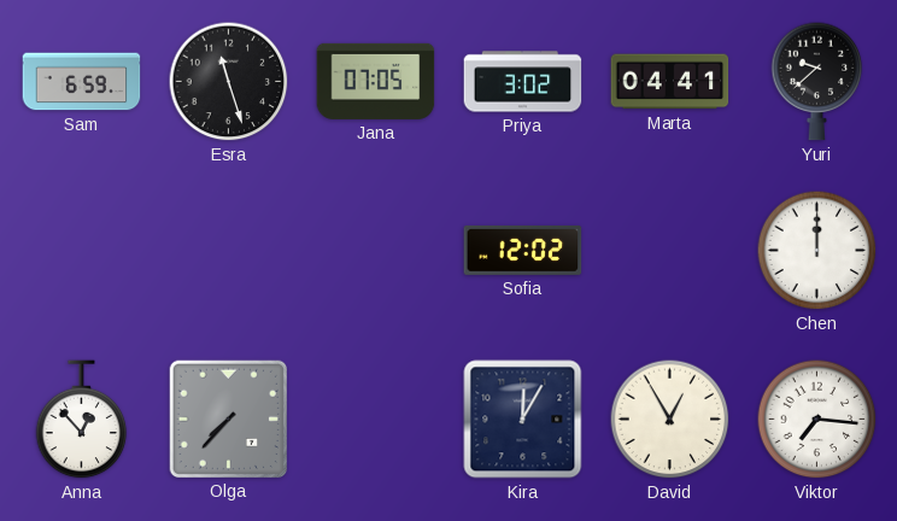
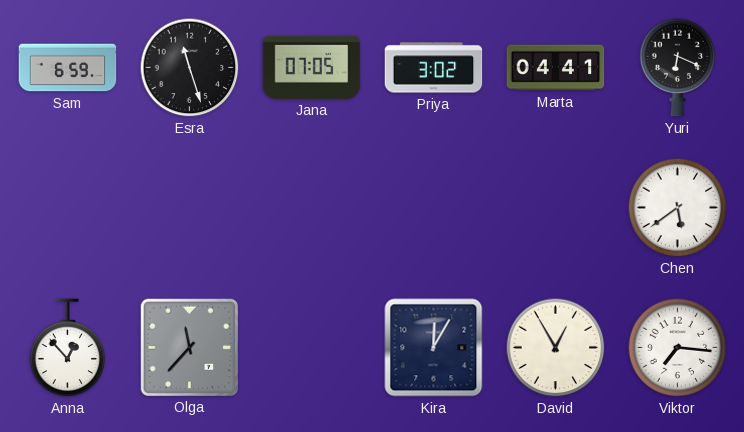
Yuri: 9:38 -> 6:19 (678, 68)
Sofia: 12:02 -> none (523, 250)
Chen: 12:00 -> 5:39 (678, 208)
Olga: 7:37 -> 11:37 (189, 347)
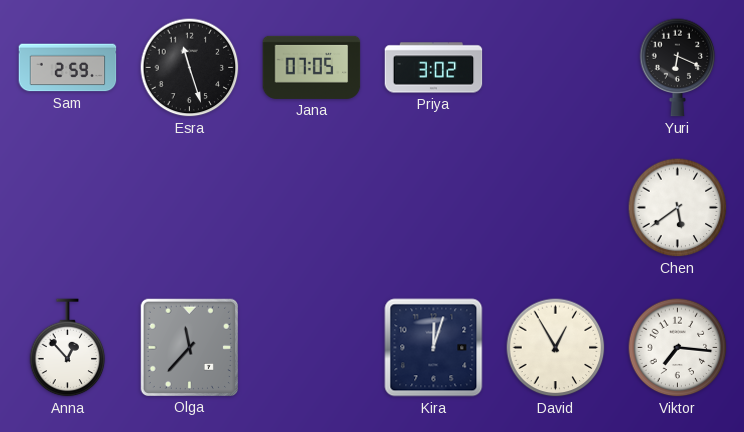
Sam: 6:59 -> 2:59 (68, 68)
Marta: 04:41 -> none (556, 68)
Kira: 12:05 -> 12:03 (434, 348)
